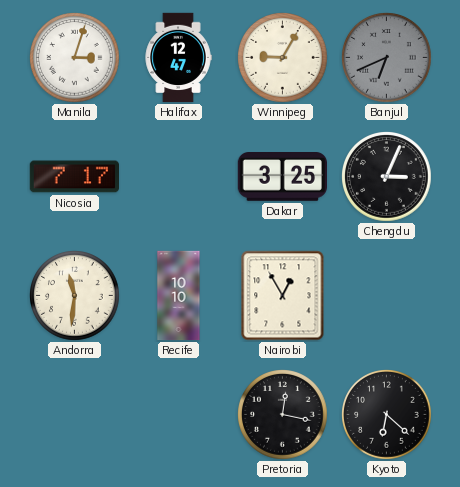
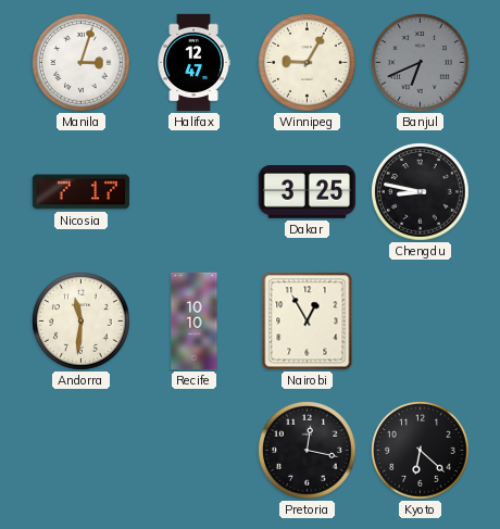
Chengdu: 3:04 -> 8:47 (421, 192)
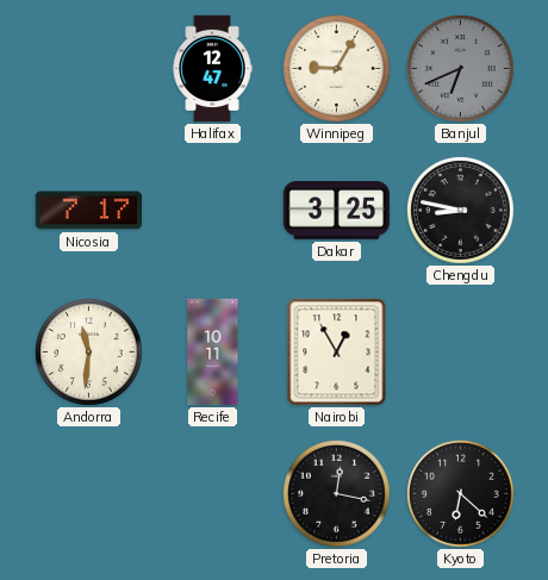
Manila: 3:03 -> none (82, 63)
Recife: 10:10 -> 10:11 (213, 353)
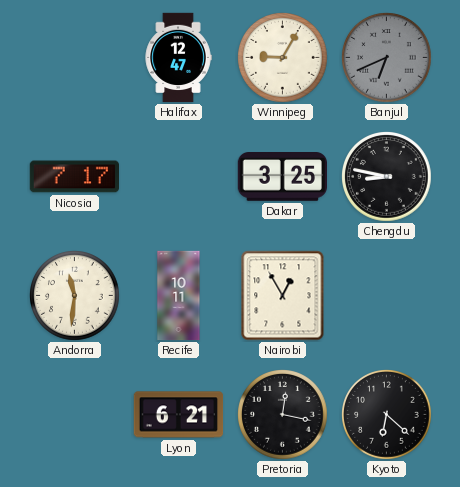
Lyon: none -> 6:21 (179, 415)
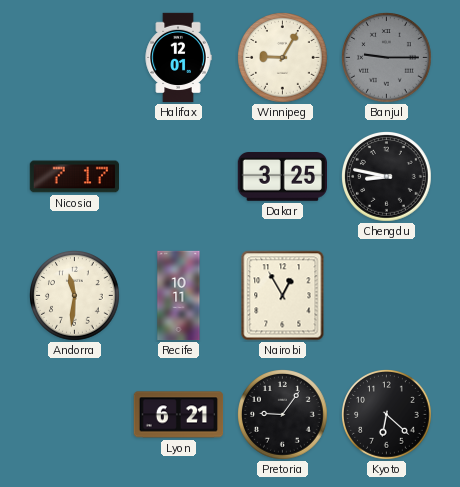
Halifax: 12:47 -> 12:01 (178, 58)
Banjul: 6:41 -> 9:15 (387, 58)
Pretoria: 12:17 -> 9:06 (283, 415)
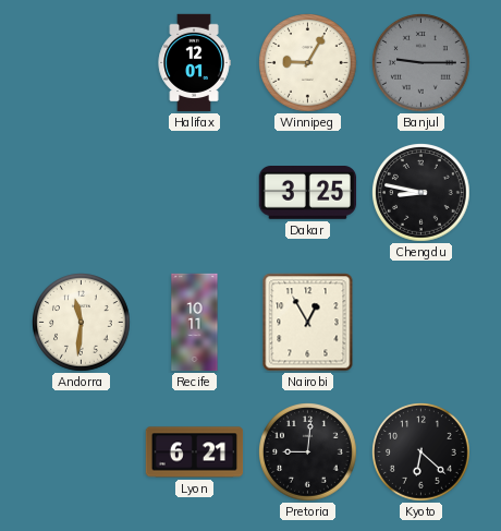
Nicosia: 7:17 -> none (74, 177)
Pretoria: 9:06 -> 9:01 (308, 452)
